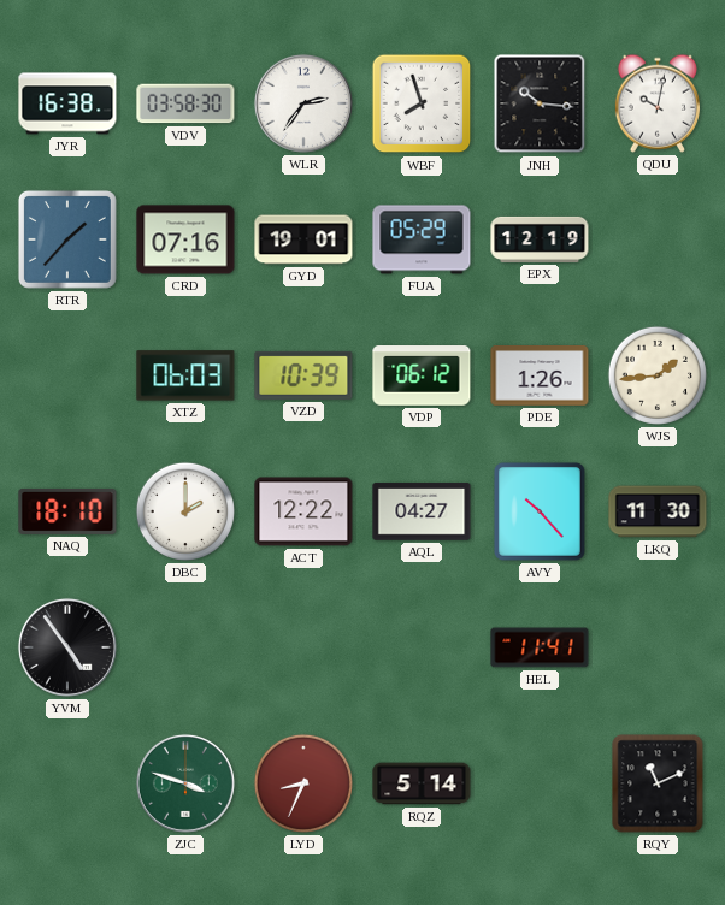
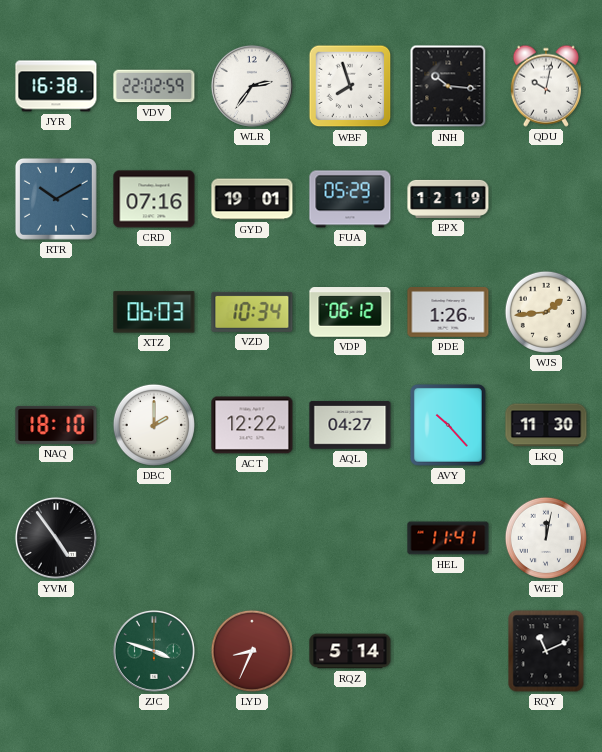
VDV: 03:58 -> 22:02 (154, 86)
RTR: 1:37 -> 10:10 (56, 199)
VZD: 10:39 -> 10:34 (252, 312)
WET: none -> 12:02 (546, 538)
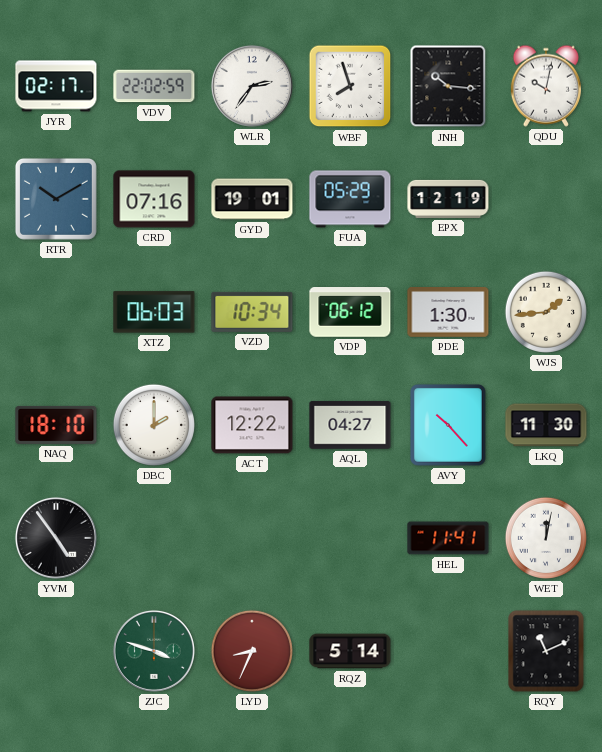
JYR: 16:38 -> 02:17 (56, 86)
PDE: 1:26 -> 1:30 (448, 312)
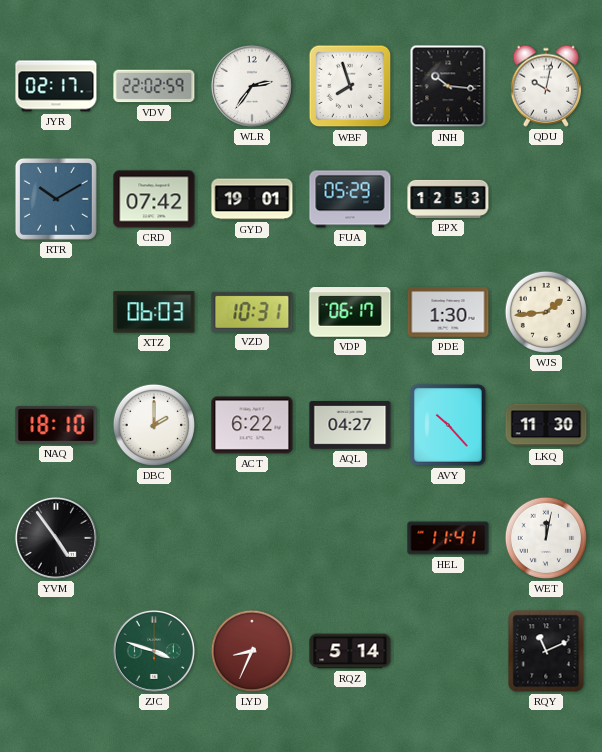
CRD: 07:16 -> 07:42 (154, 199)
EPX: 12:19 -> 12:53 (448, 199)
VZD: 10:34 -> 10:31 (252, 312)
VDP: 06:12 -> 06:17 (350, 312)
ACT: 12:22 -> 6:22 (252, 425)
